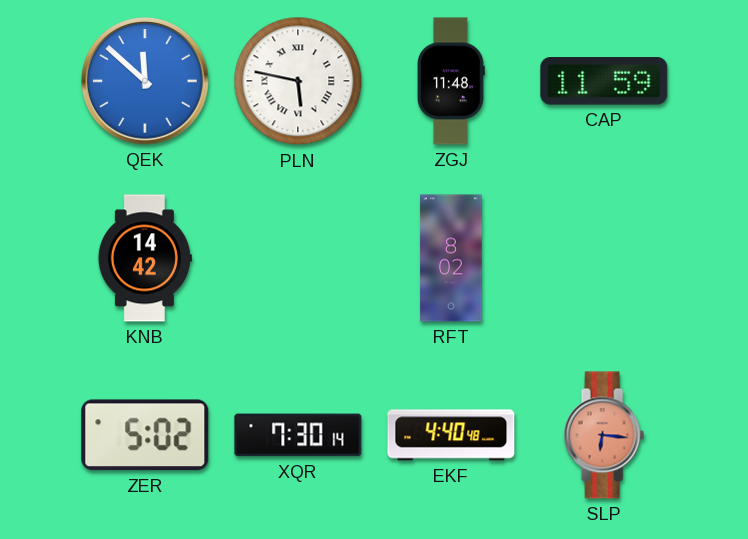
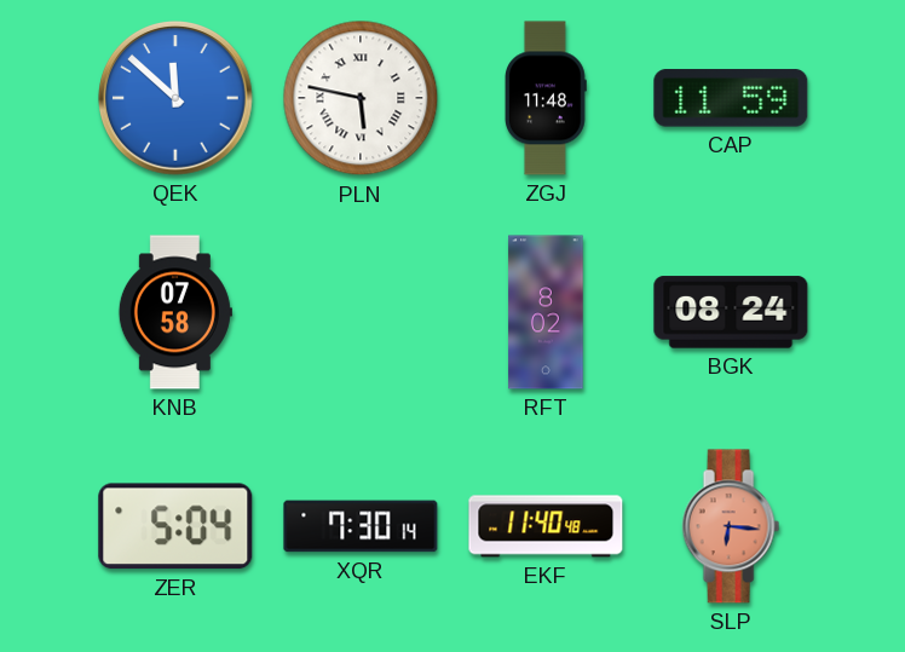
KNB: 14:42 -> 07:58 (175, 312)
BGK: none -> 08:24 (731, 312)
ZER: 5:02 -> 5:04 (175, 526)
EKF: 4:40 -> 11:40 (546, 526)
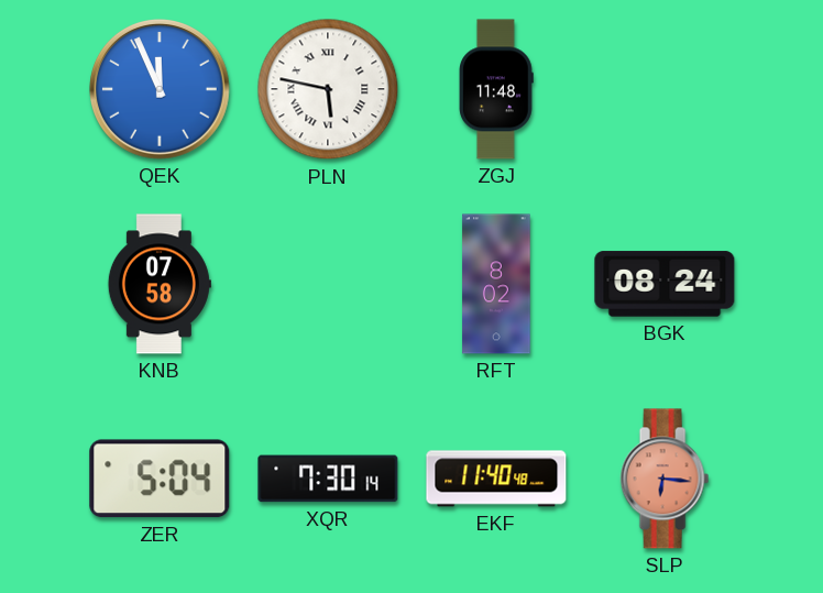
QEK: 11:52 -> 11:56 (161, 90)
CAP: 11:59 -> none (731, 98)
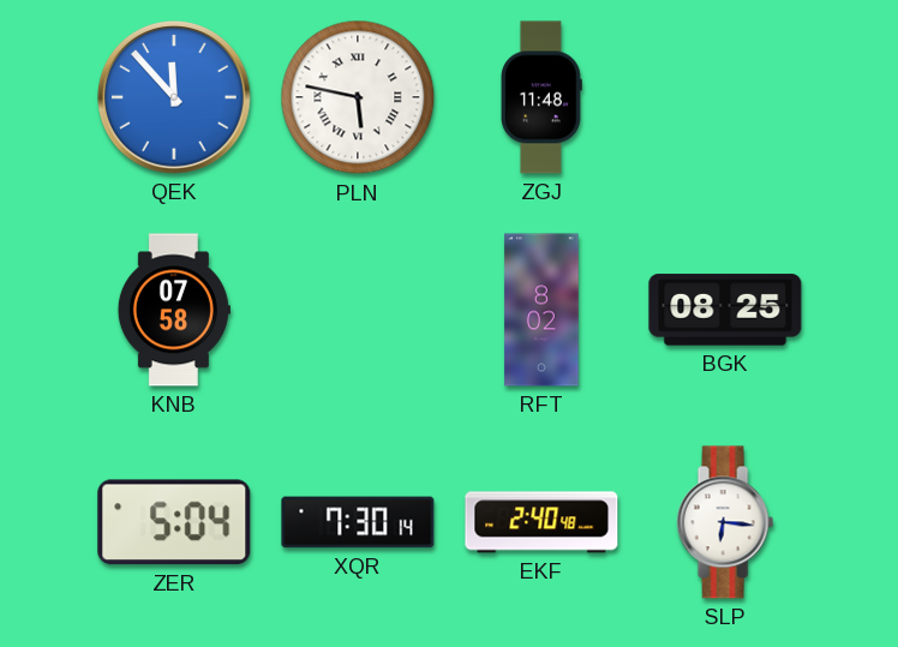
QEK: 11:56 -> 11:53 (175, 98)
BGK: 08:24 -> 08:25 (725, 310)
EKF: 11:40 -> 2:40 (541, 522)
SLP dial: salmon -> white (725, 522)
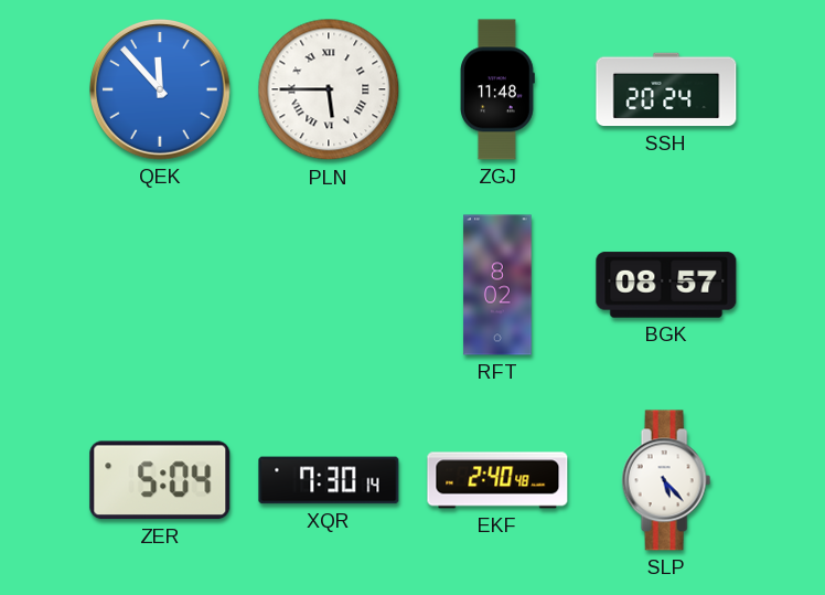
PLN: 5:47 -> 5:45 (329, 89)
SSH: none -> 20:24 (666, 89)
KNB: 07:58 -> none (174, 310)
BGK: 08:25 -> 08:57 (666, 285)
SLP: 6:16 -> 5:23 (666, 480)
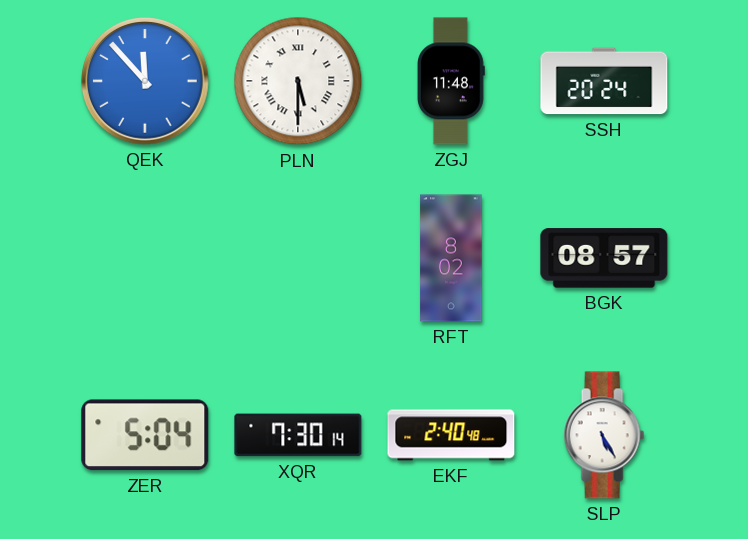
PLN: 5:45 -> 5:30 (298, 81)
SLP: 5:23 -> 5:25 (604, 435)
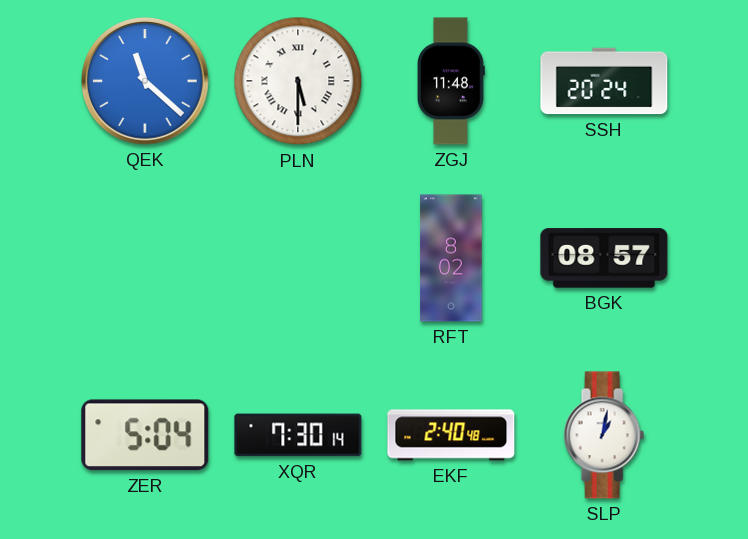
QEK: 11:53 -> 11:22 (146, 82)
SLP: 5:25 -> 1:02 (604, 435)
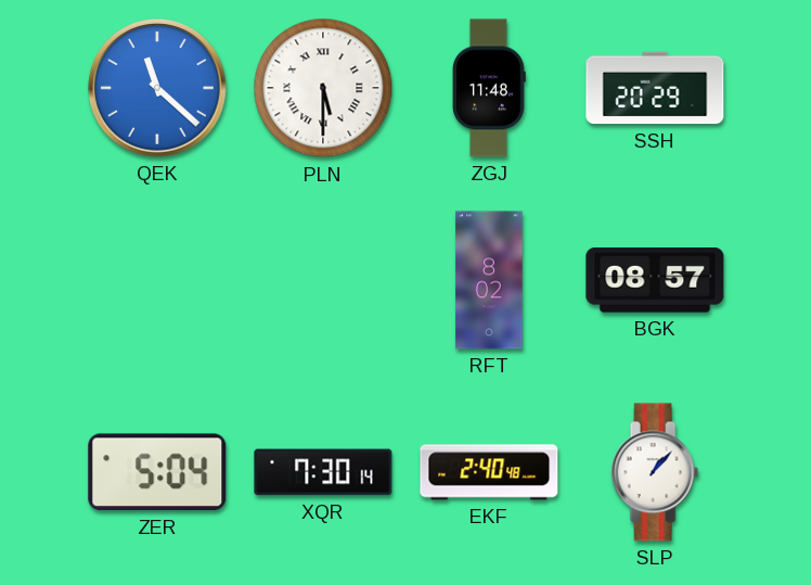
SSH: 20:24 -> 20:29 (655, 88)
SLP: 1:02 -> 1:07 (655, 472)
